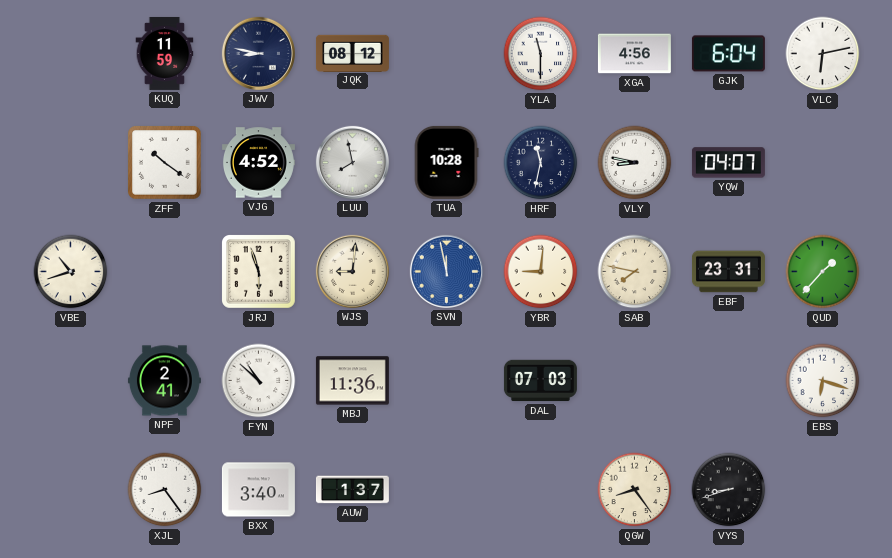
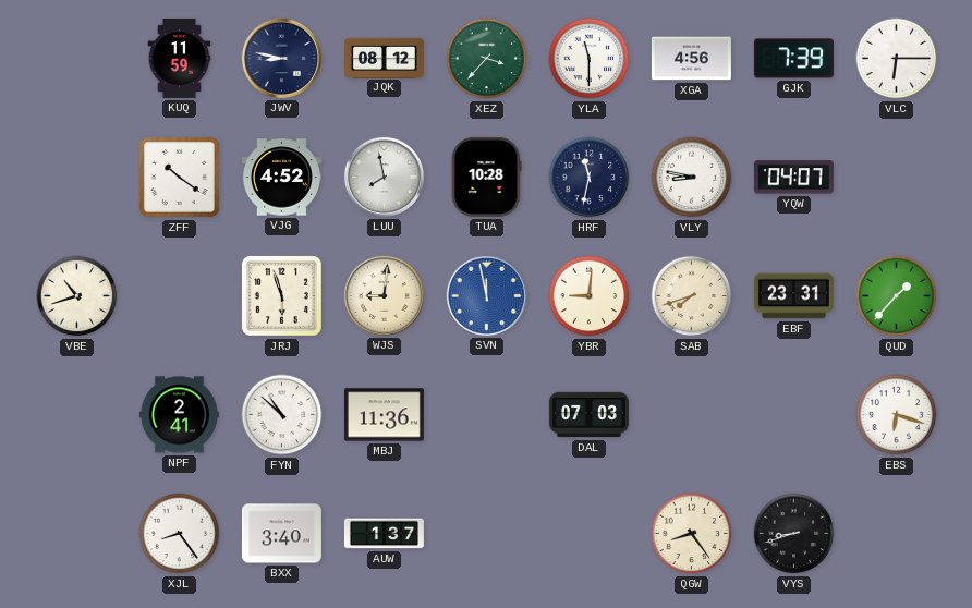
XEZ: none -> 3:37 (487, 59)
GJK: 6:04 -> 7:39 (793, 59)
VLC: 6:13 -> 6:15 (897, 59)
SAB: 7:47 -> 7:42 (692, 296)
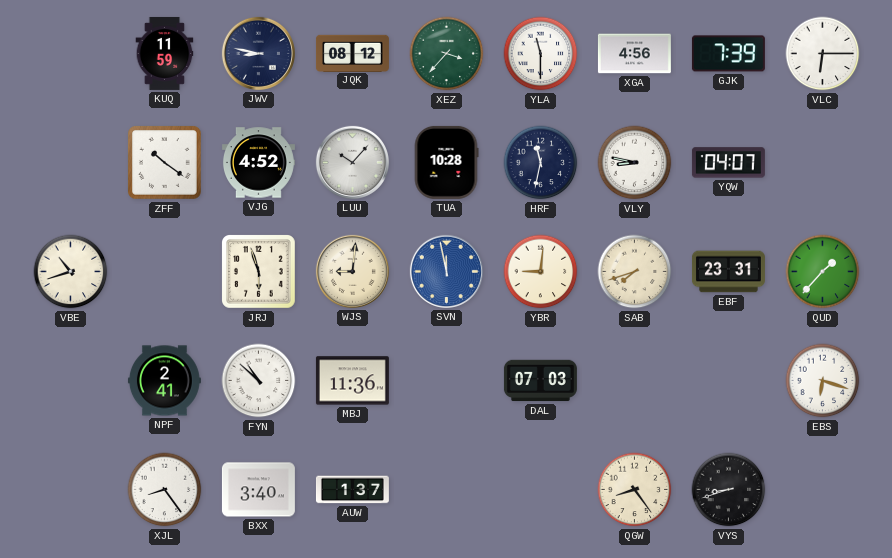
LUU: 7:58 -> 10:07 (352, 162)
